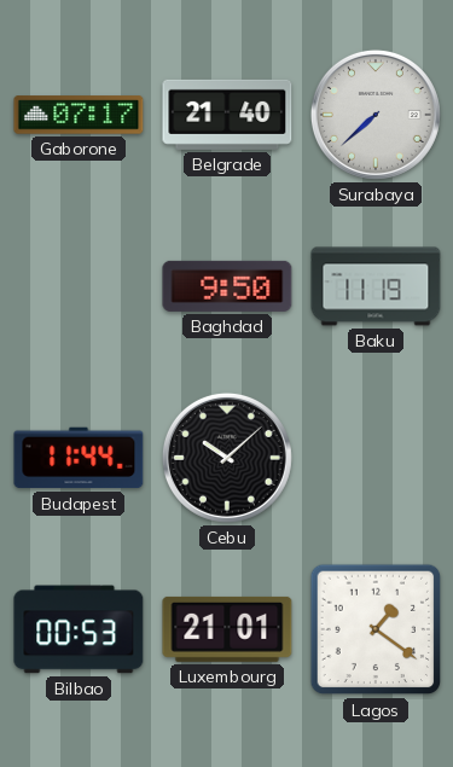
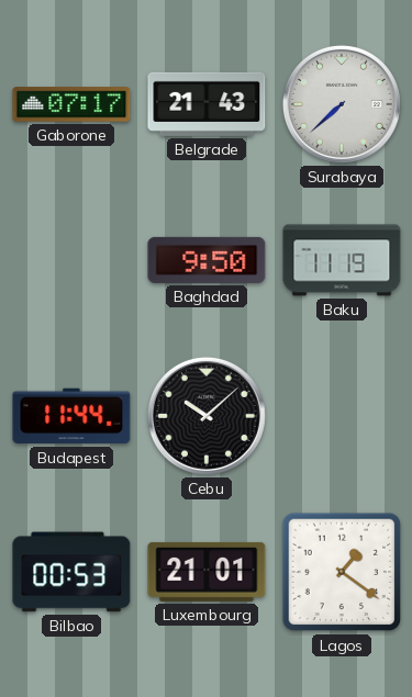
Belgrade: 21:40 -> 21:43 (207, 104)
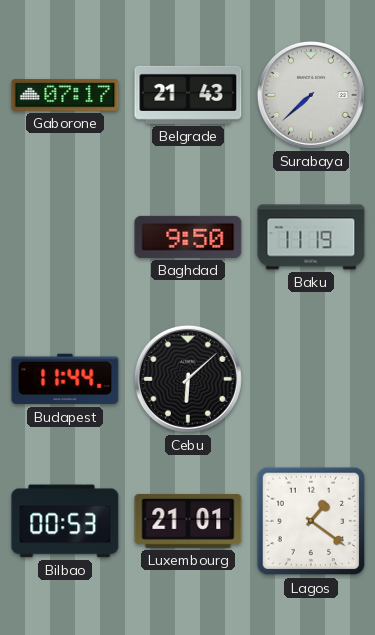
Cebu: 10:08 -> 6:08 (188, 379)
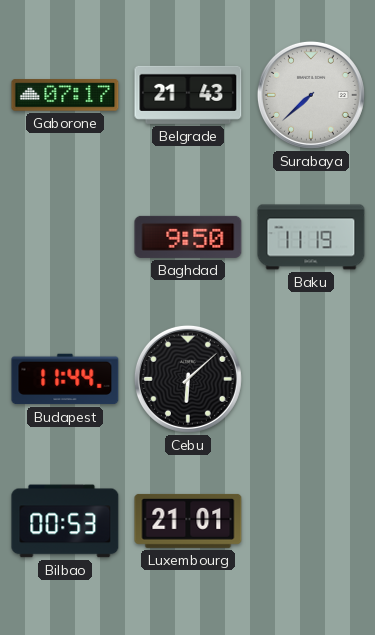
Lagos: 1:21 -> none (311, 521)
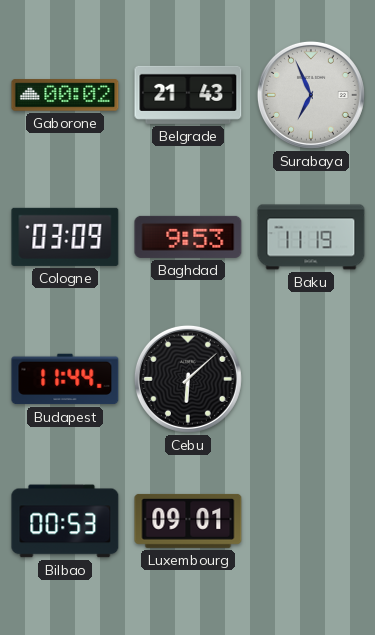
Gaborone: 07:17 -> 00:02 (65, 95)
Surabaya: 7:38 -> 6:56 (311, 95)
Cologne: none -> 03:09 (65, 237)
Baghdad: 9:50 -> 9:53 (188, 237)
Luxembourg: 21:01 -> 09:01 (188, 521)
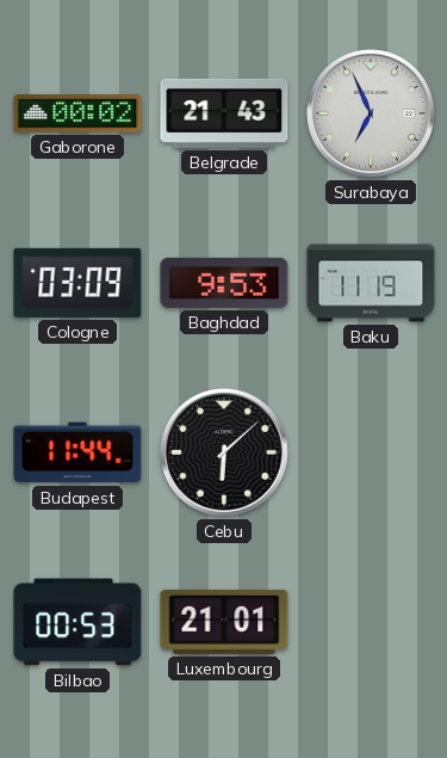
Luxembourg: 09:01 -> 21:01 (224, 622)
